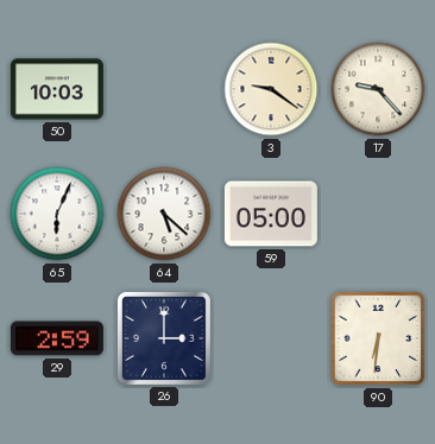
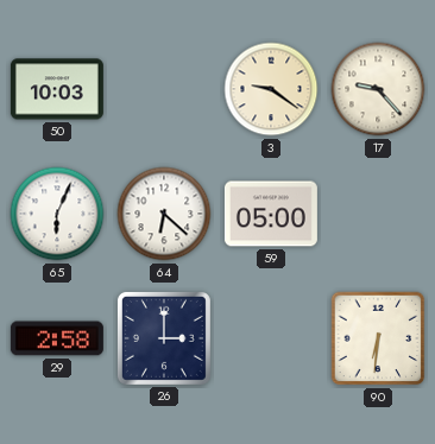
64: 5:22 -> 6:22 (164, 214)
29: 2:59 -> 2:58 (57, 338)
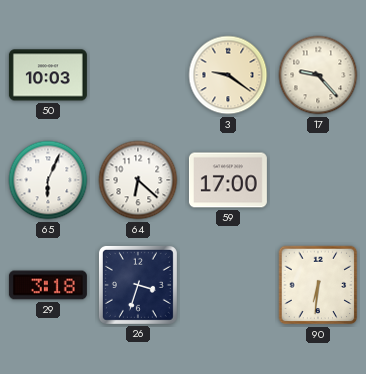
59: 05:00 -> 17:00 (228, 180)
29: 2:58 -> 3:18 (48, 285)
26: 3:00 -> 3:33 (138, 285)
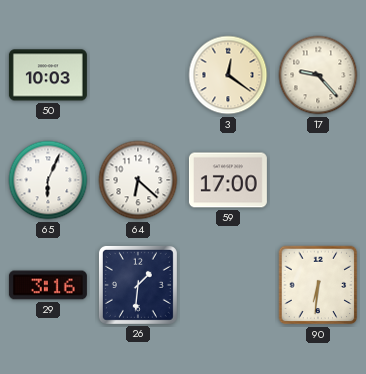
3: 9:21 -> 12:21 (228, 75)
29: 3:18 -> 3:16 (48, 285)
26: 3:33 -> 1:31 (138, 285)
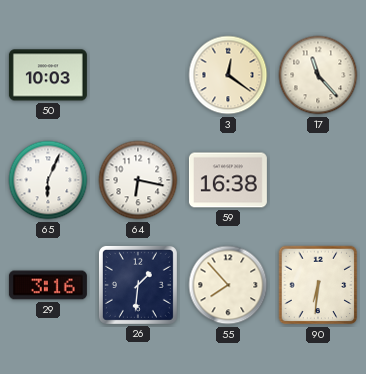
17: 9:23 -> 11:23 (318, 75)
64: 6:22 -> 6:17 (138, 180)
59: 17:00 -> 16:38 (228, 180)
55: none -> 7:53 (228, 285)
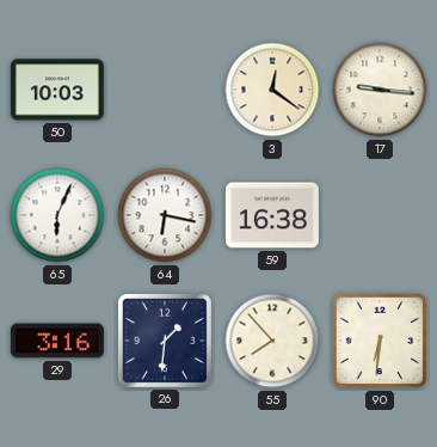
17: 11:23 -> 9:16 (380, 90)
